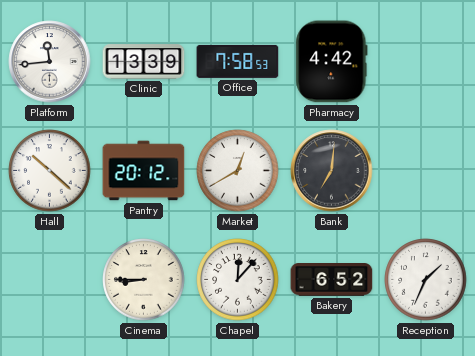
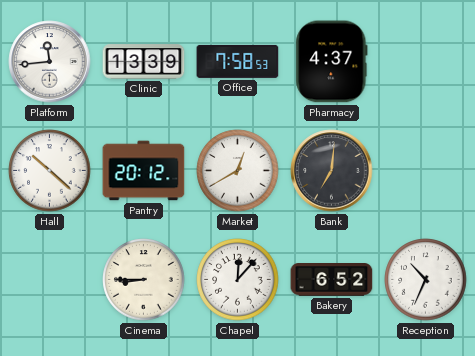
Pharmacy: 4:42 -> 4:37 (332, 62)
Reception: 1:34 -> 10:34 (426, 280)
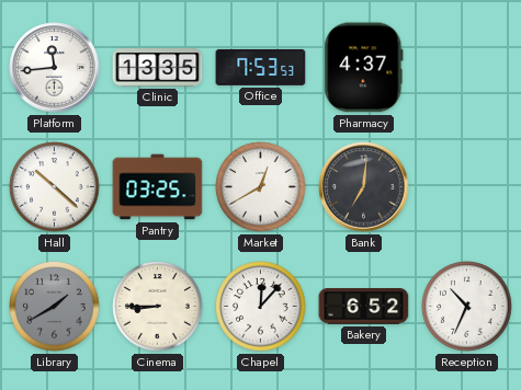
Clinic: 13:39 -> 13:35 (158, 68)
Office: 7:58 -> 7:53 (261, 67)
Pantry: 20:12 -> 03:25 (158, 187)
Library: none -> 1:40 (55, 307)
